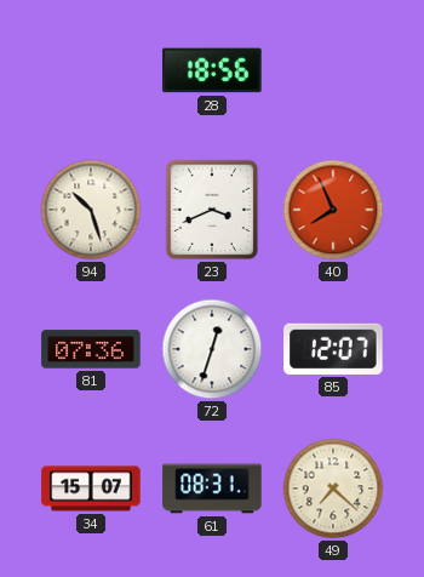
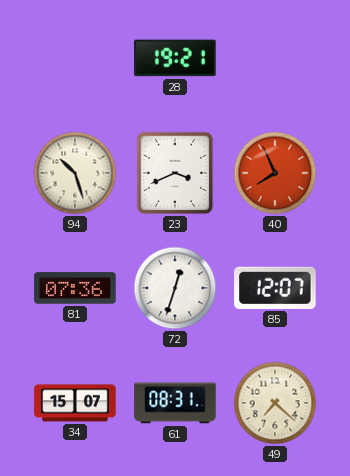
28: 18:56 -> 19:21 (175, 58)
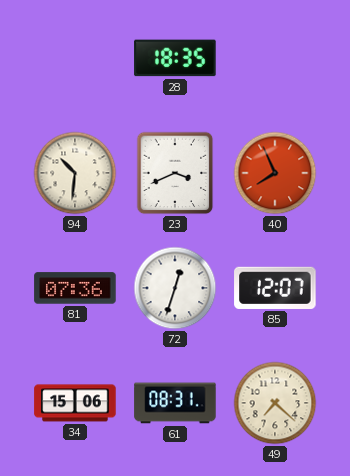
28: 19:21 -> 18:35 (175, 58)
94: 10:27 -> 10:31 (75, 173)
34: 15:07 -> 15:06 (75, 403)
